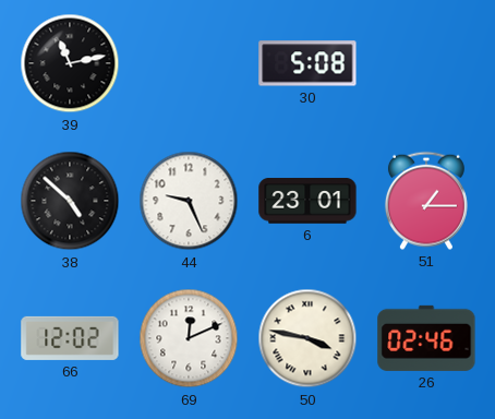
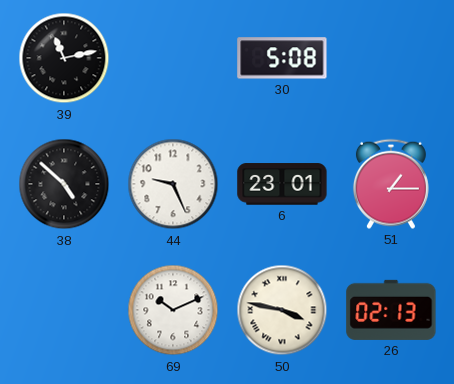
66: 12:02 -> none (70, 338)
69: 12:11 -> 10:11 (173, 310)
26: 02:46 -> 02:13 (391, 310)
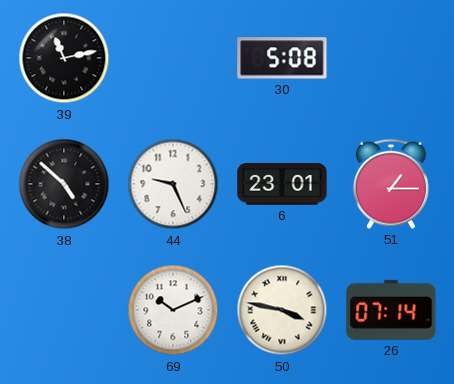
26: 02:13 -> 07:14 (391, 310)
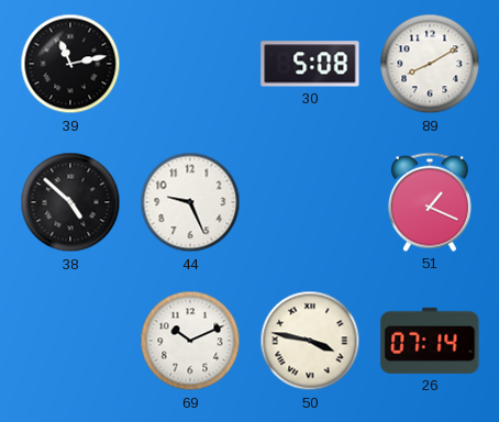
89: none -> 8:10 (430, 64)
6: 23:01 -> none (282, 184)
51: 1:15 -> 1:19 (430, 202)
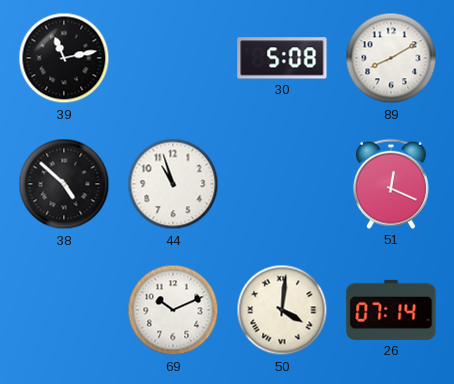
44: 9:26 -> 10:57 (173, 184)
51: 1:19 -> 12:19 (391, 184)
50: 3:47 -> 4:01 (282, 310)
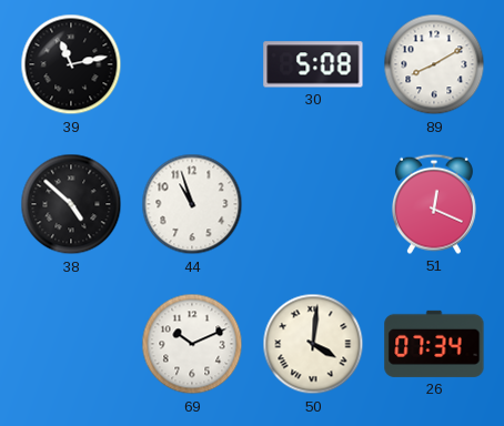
26: 07:14 -> 07:34 (434, 344)
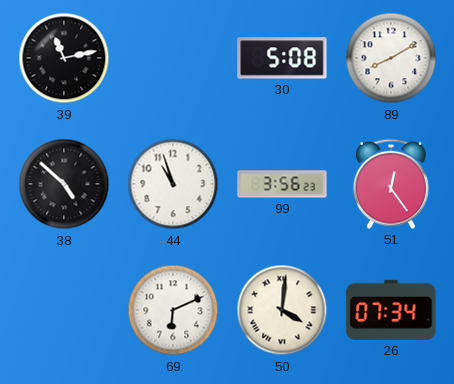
99: none -> 3:56 (282, 184)
51: 12:19 -> 12:24 (391, 184)
69: 10:11 -> 6:11 (173, 310)
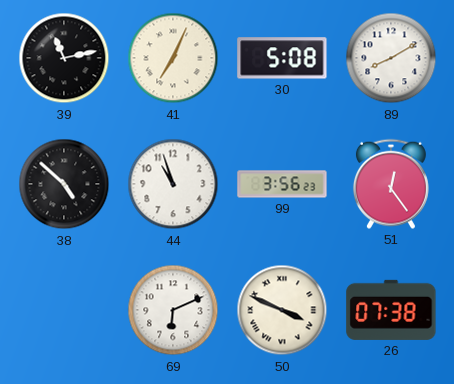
41: none -> 7:04 (173, 58)
50: 4:01 -> 3:49 (282, 310)
26: 07:34 -> 07:38 (391, 310)
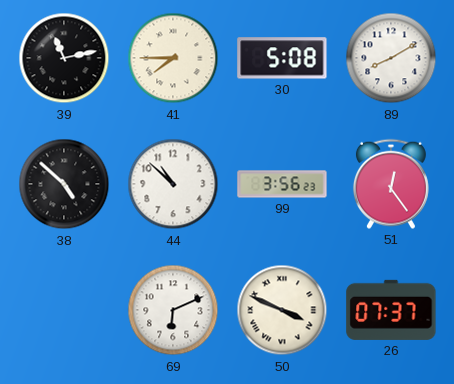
41: 7:04 -> 7:45 (173, 58)
44: 10:57 -> 10:52 (173, 184)
26: 07:38 -> 07:37 (391, 310)
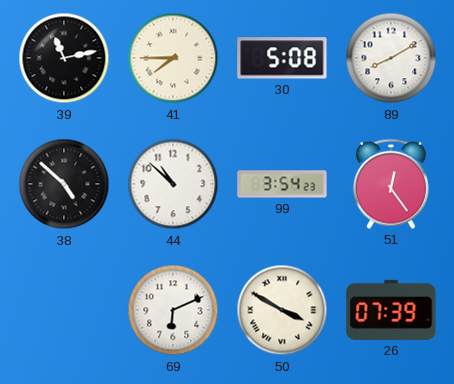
99: 3:56 -> 3:54 (282, 184)
50: 3:49 -> 3:50 (282, 310)
26: 07:37 -> 07:39 (391, 310)
